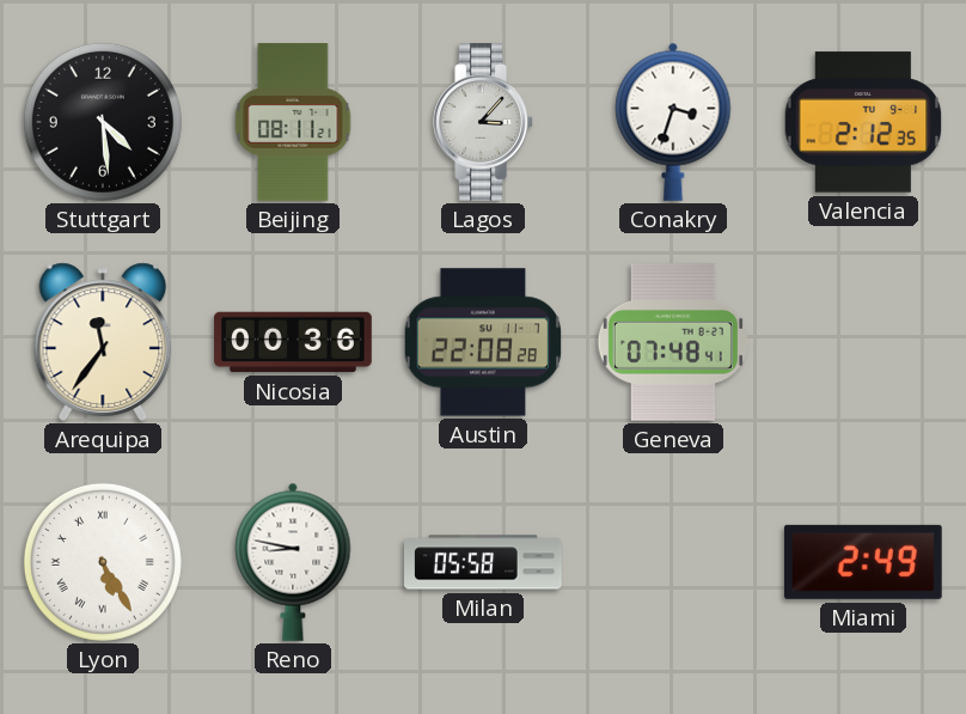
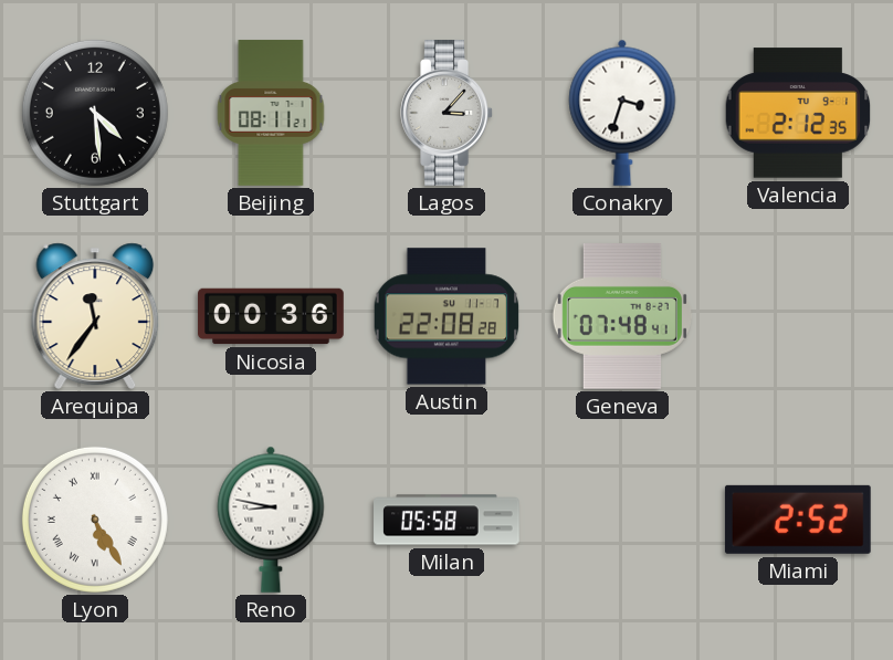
Miami: 2:49 -> 2:52 (798, 520)
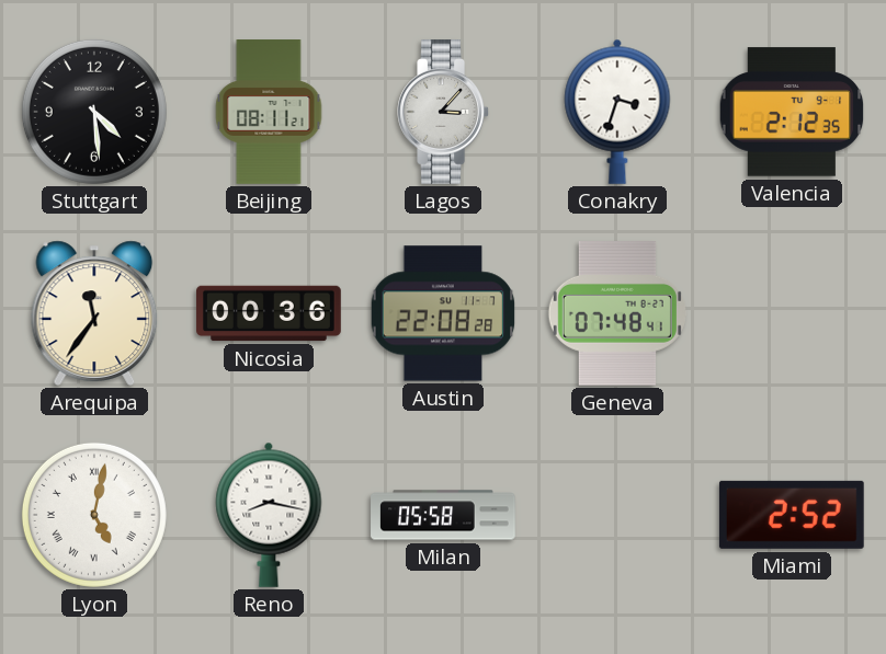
Lyon: 5:25 -> 5:02 (94, 515)
Reno: 8:47 -> 8:17 (269, 515)
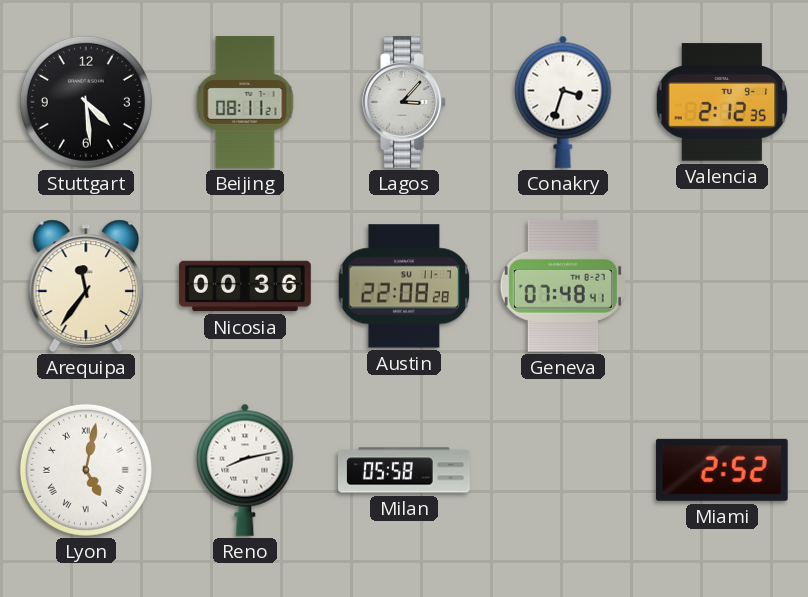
Reno: 8:17 -> 8:13 (245, 470)
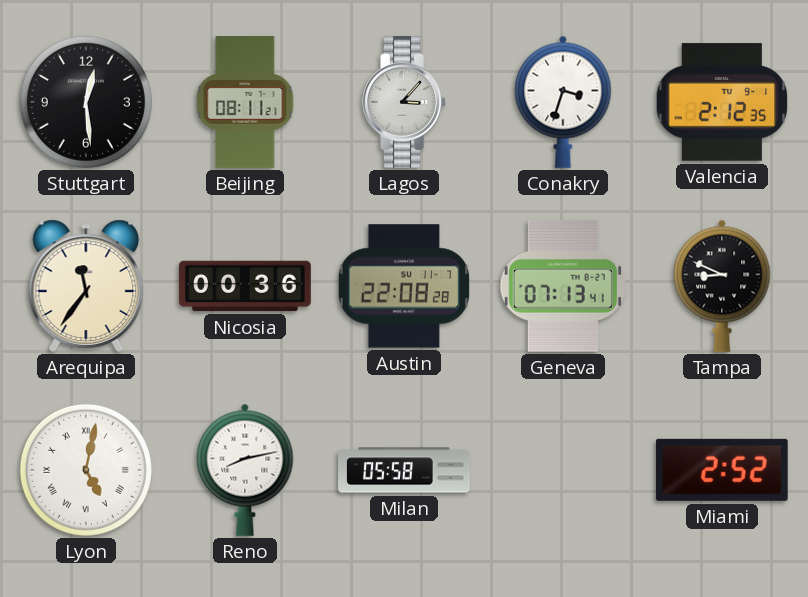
Stuttgart: 4:29 -> 12:29 (86, 102)
Geneva: 07:48 -> 07:13 (563, 286)
Tampa: none -> 8:49 (722, 286)
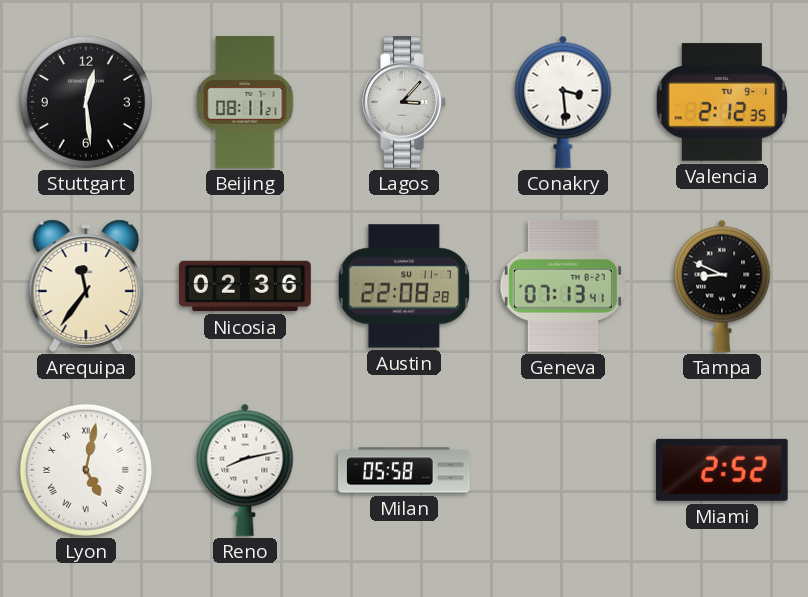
Conakry: 3:33 -> 3:29 (563, 102)
Nicosia: 00:36 -> 02:36 (245, 286)
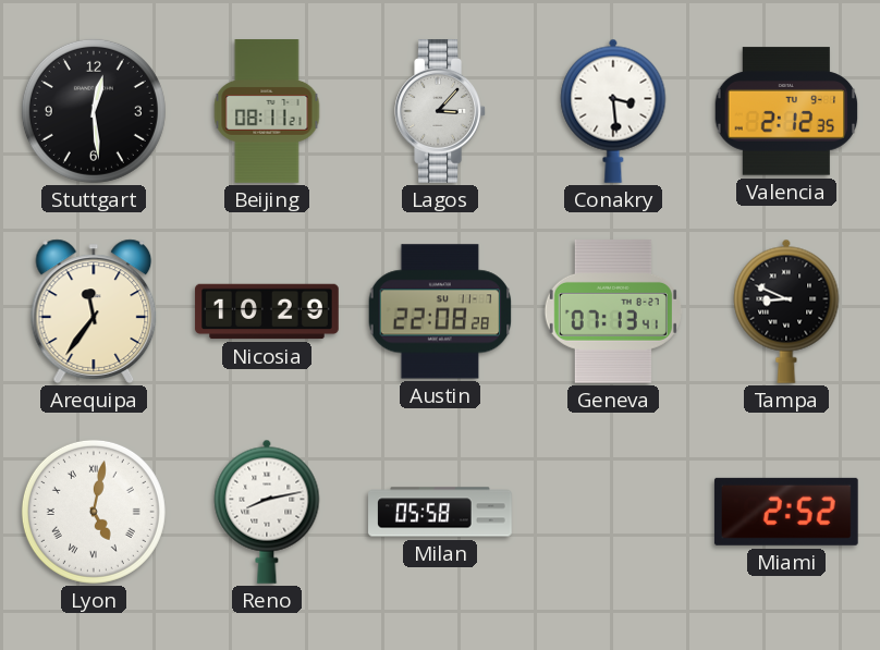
Nicosia: 02:36 -> 10:29 (267, 311)
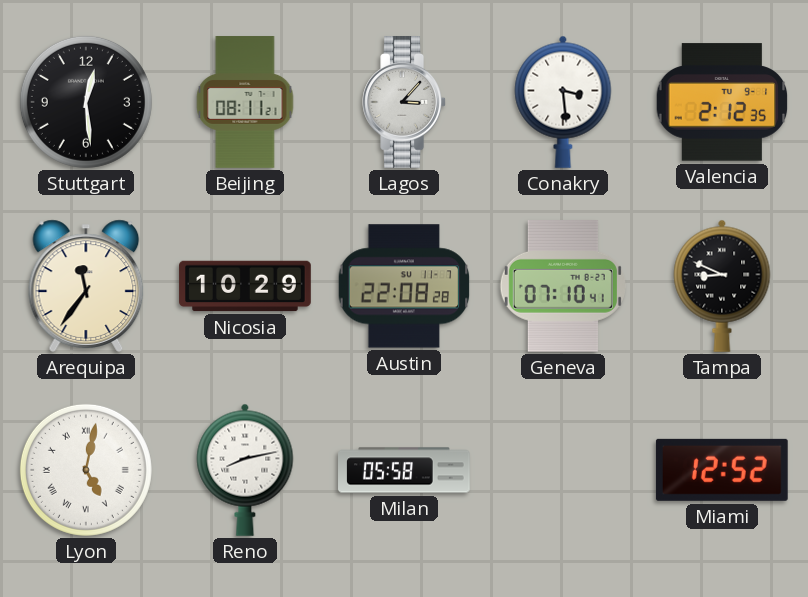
Geneva: 07:13 -> 07:10 (563, 286)
Miami: 2:52 -> 12:52 (722, 470)
